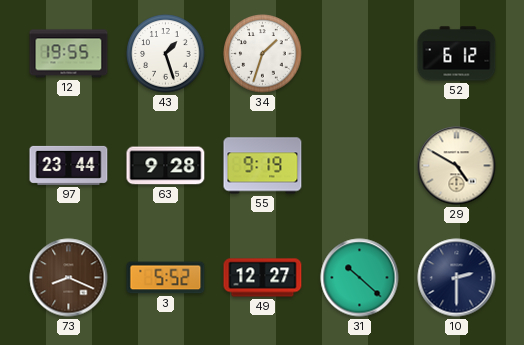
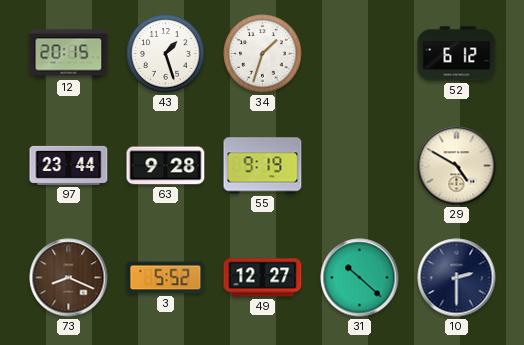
12: 19:55 -> 20:15 (69, 54)
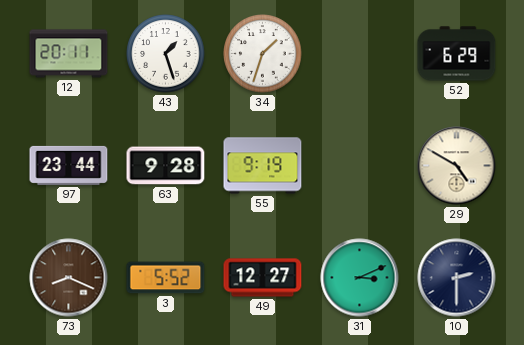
12: 20:15 -> 20:11 (69, 54)
52: 6:12 -> 6:29 (457, 54)
31: 10:22 -> 3:11 (360, 278)
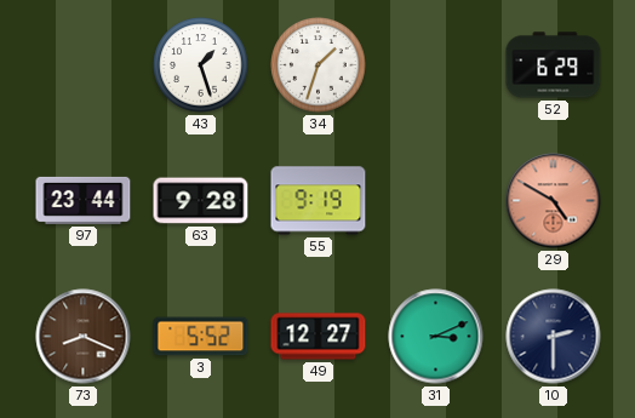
12: 20:11 -> none (69, 54)
29 dial: cream -> salmon (554, 201)
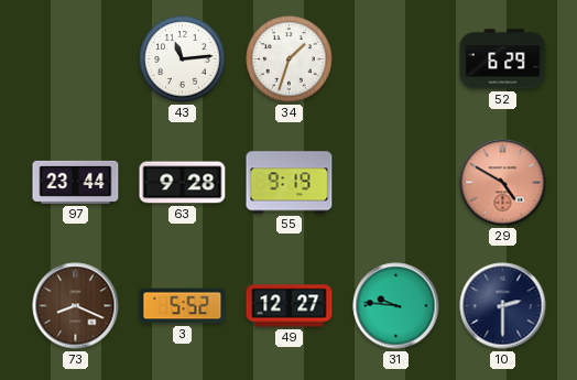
43: 1:27 -> 11:14 (183, 59)
31: 3:11 -> 9:46 (396, 306)
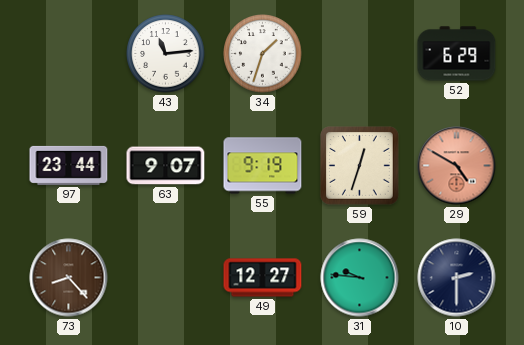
63: 9:28 -> 9:07 (166, 166)
59: none -> 12:33 (360, 166)
73: 8:19 -> 8:23 (69, 278)
3: 5:52 -> none (183, 306)
